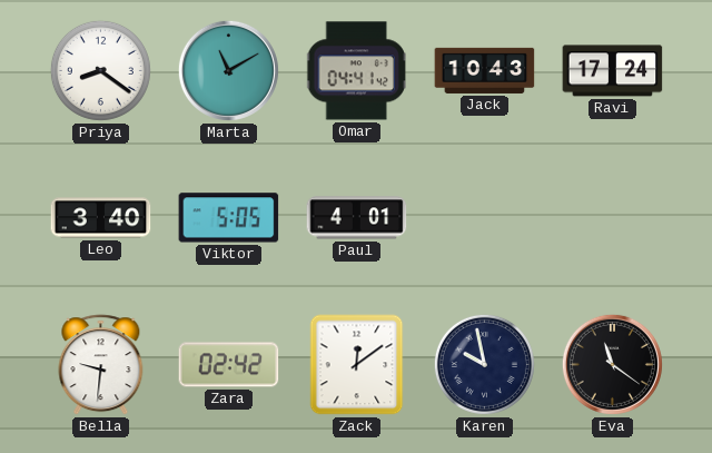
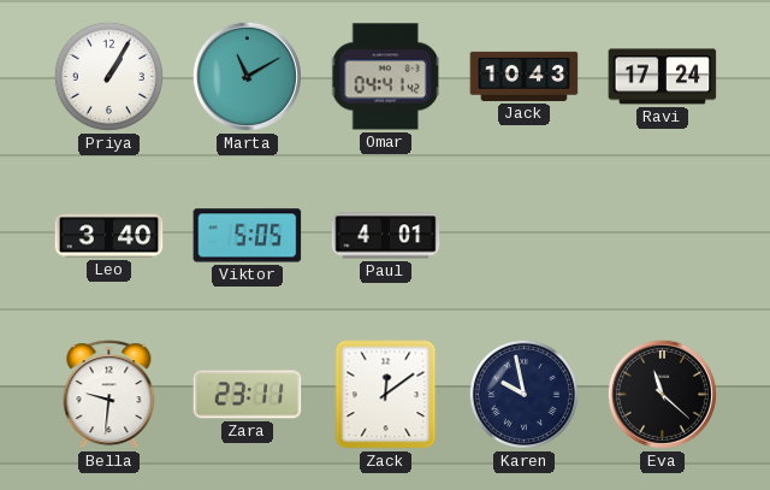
Priya: 8:21 -> 1:05 (108, 76)
Zara: 02:42 -> 23:11 (248, 395)
Eva: 11:21 -> 11:22 (662, 394)
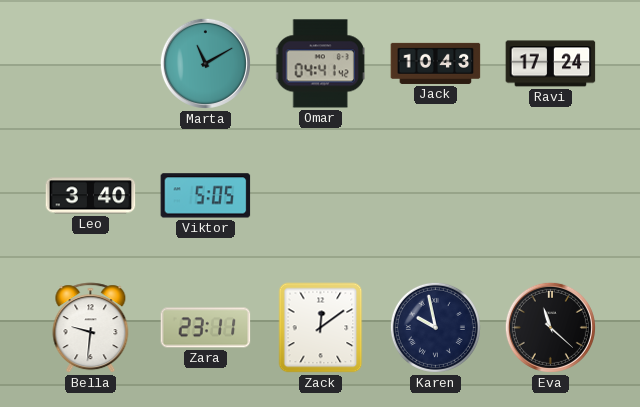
Priya: 1:05 -> none (108, 76)
Paul: 4:01 -> none (386, 236)
